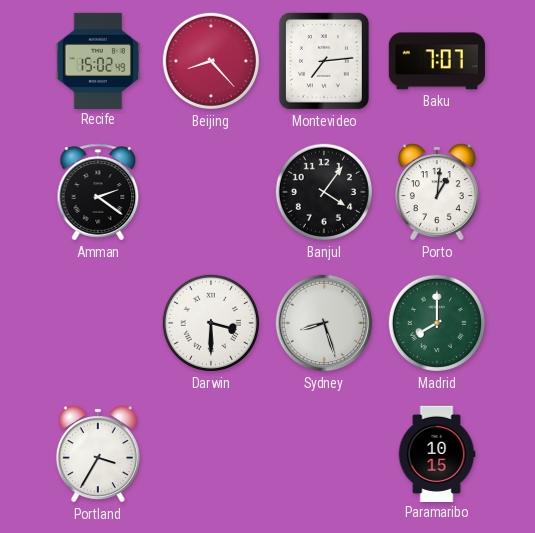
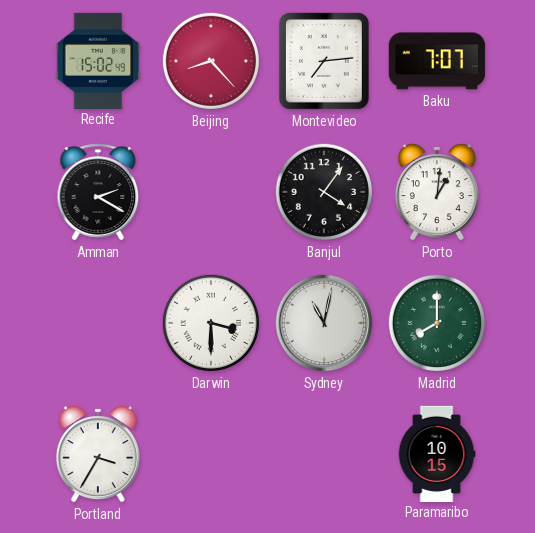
Amman: 2:21 -> 2:20 (98, 192)
Sydney: 8:27 -> 11:02 (324, 323)
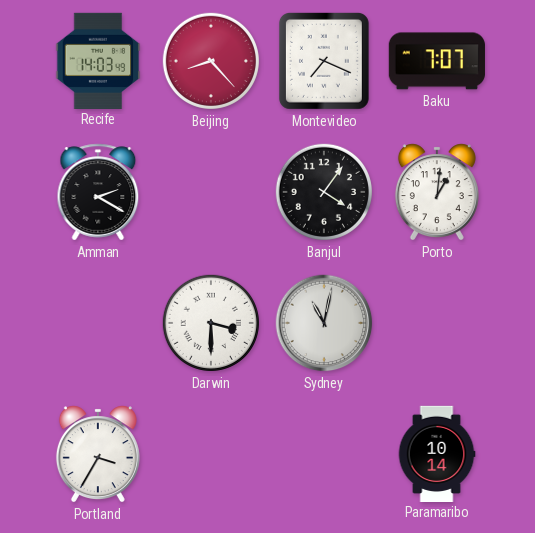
Recife: 15:02 -> 14:03 (98, 60)
Montevideo: 7:14 -> 7:19 (324, 61)
Madrid: 8:00 -> none (437, 323)
Paramaribo: 10:15 -> 10:14 (437, 453)
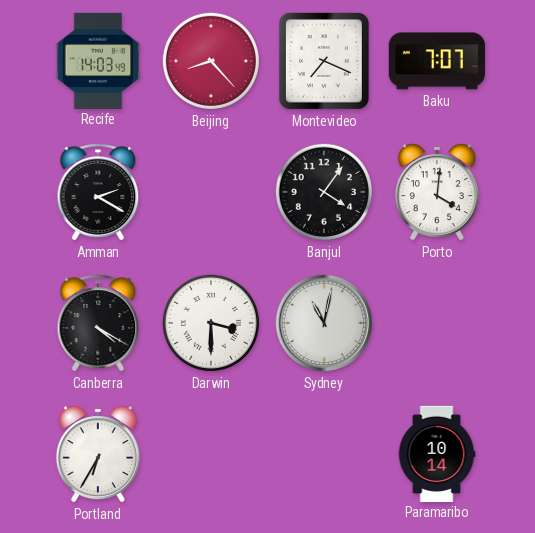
Porto: 1:01 -> 4:01 (437, 192)
Canberra: none -> 4:20 (98, 323)
Portland: 3:35 -> 6:35 (98, 454)
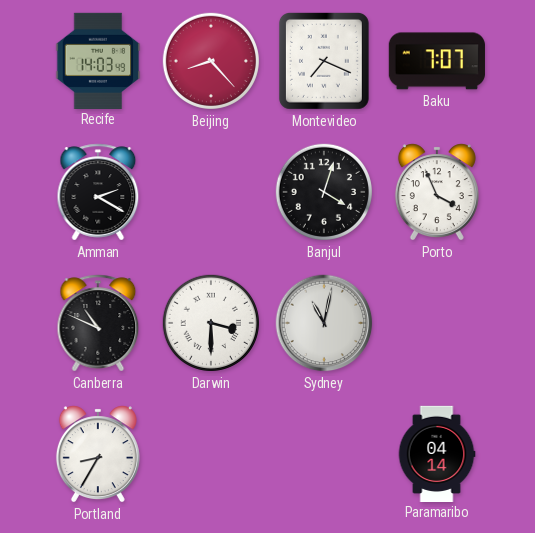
Banjul: 4:06 -> 4:03 (324, 192)
Porto: 4:01 -> 3:56 (437, 192)
Canberra: 4:20 -> 10:49 (98, 323)
Portland: 6:35 -> 8:35 (98, 454)
Paramaribo: 10:14 -> 04:14 (437, 453)
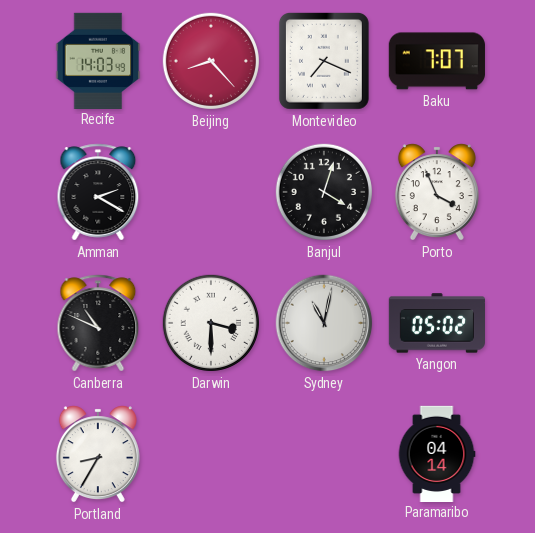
Yangon: none -> 05:02 (436, 323)
